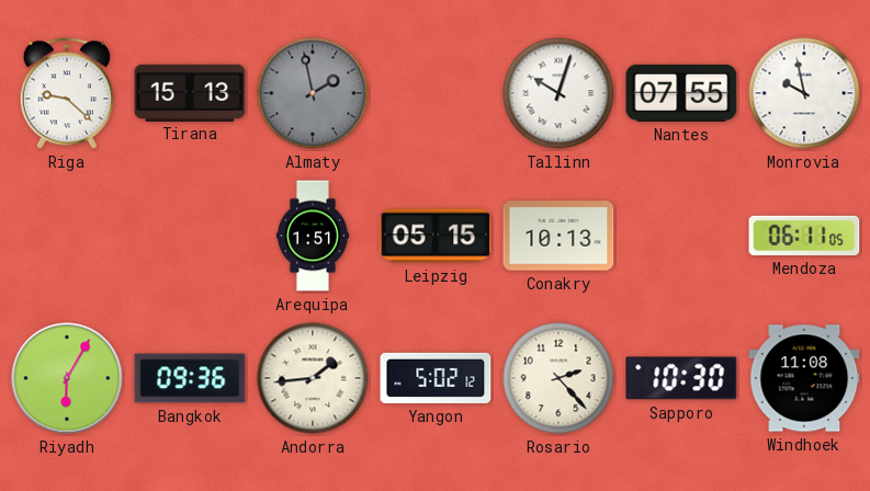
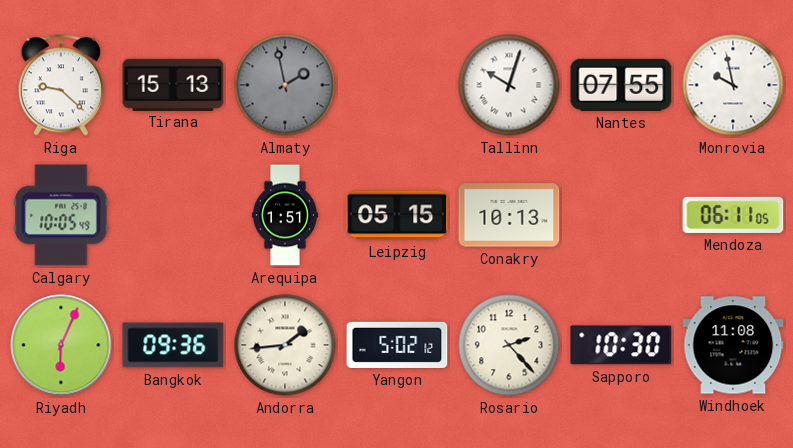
Calgary: none -> 10:05 (61, 215)
Riyadh: 6:05 -> 6:04 (61, 345)
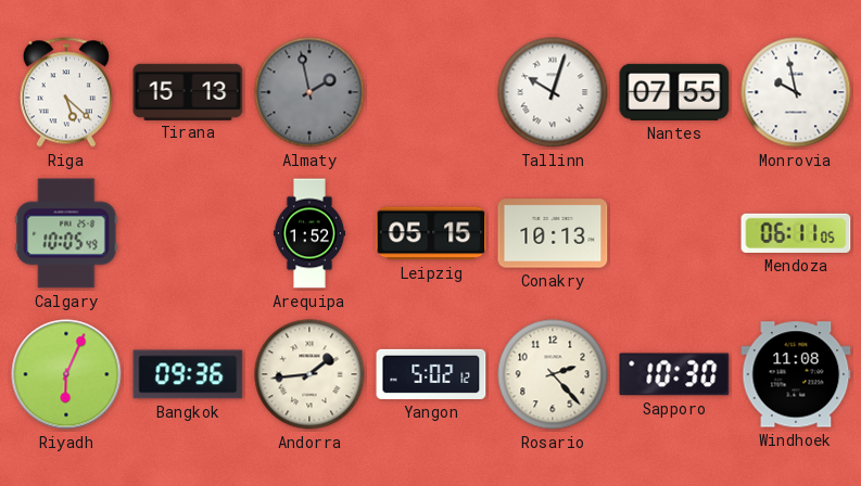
Riga: 9:22 -> 5:22 (66, 92)
Arequipa: 1:51 -> 1:52 (309, 233)
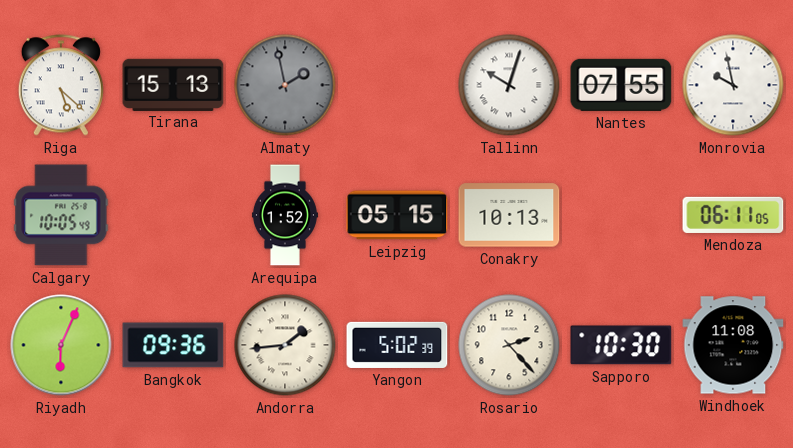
Yangon: 5:02:12 -> 5:02:39 (397, 345)
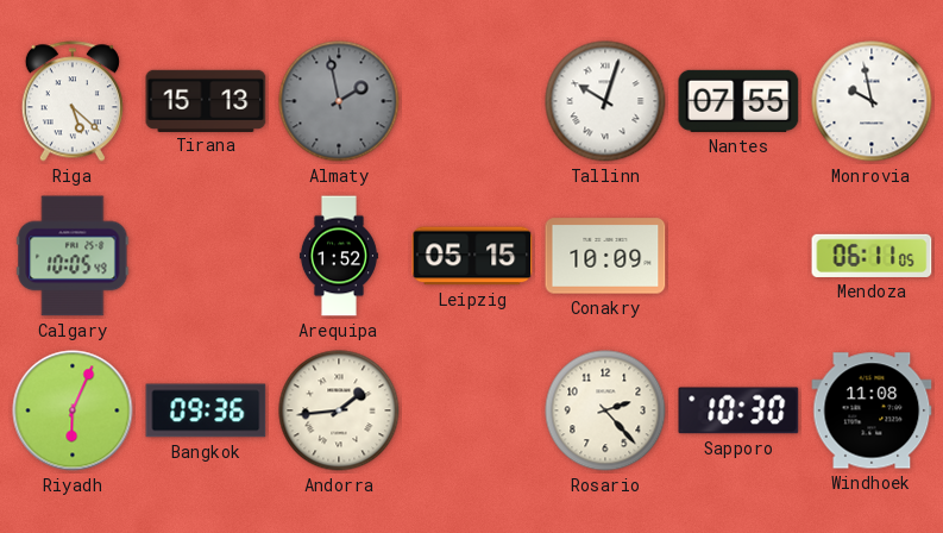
Conakry: 10:13 -> 10:09 (605, 256)
Yangon: 5:02 -> none (397, 345)
